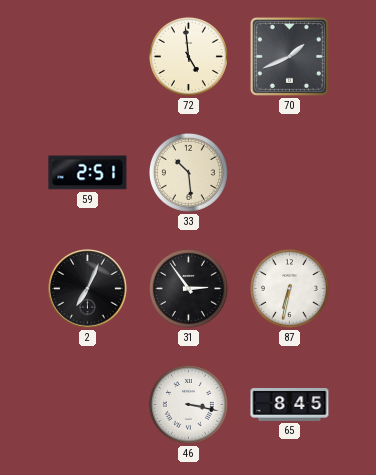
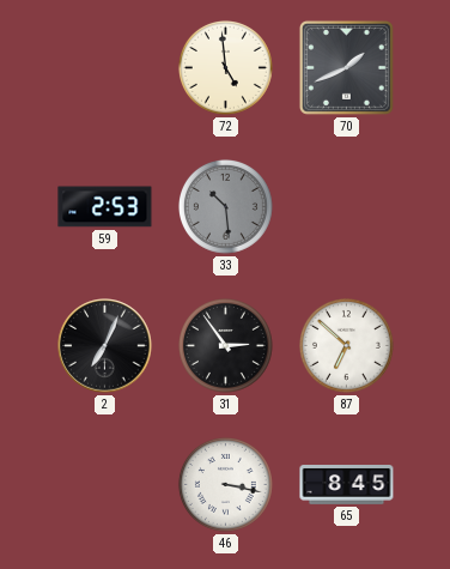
59: 2:51 -> 2:53 (105, 207)
33 dial: cream -> grey (225, 206)
87: 6:32 -> 6:52 (346, 345)
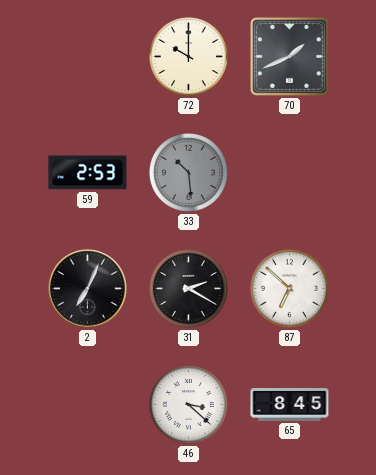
72: 4:59 -> 10:00 (188, 56)
31: 2:54 -> 2:20 (188, 288)
46: 3:17 -> 3:22 (188, 404)
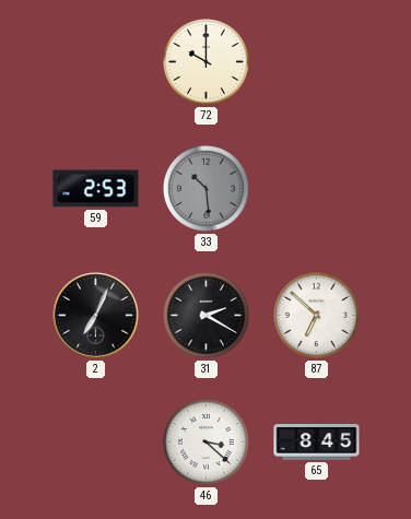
70: 1:41 -> none (289, 56)
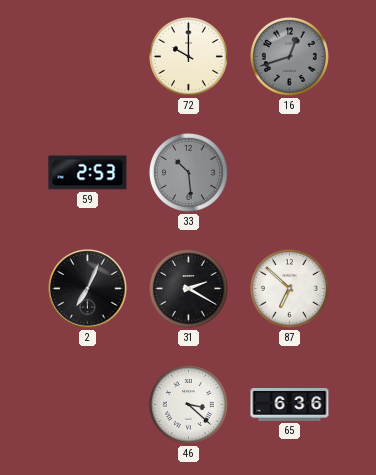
16: none -> 12:42 (289, 56)
65: 8:45 -> 6:36 (290, 405)
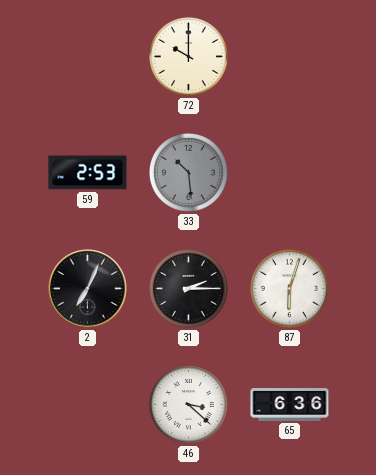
16: 12:42 -> none (289, 56)
31: 2:20 -> 2:15 (188, 288)
87: 6:52 -> 6:03 (289, 288)
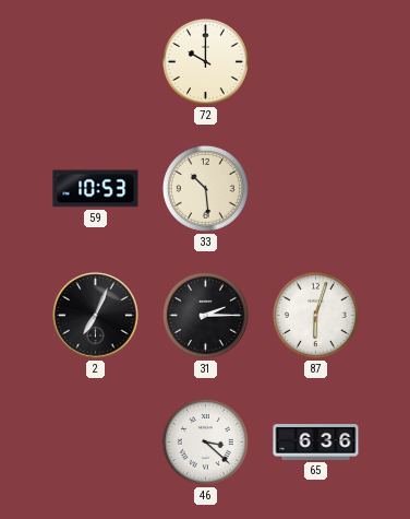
59: 2:53 -> 10:53 (96, 189)
33 dial: grey -> cream (205, 188)
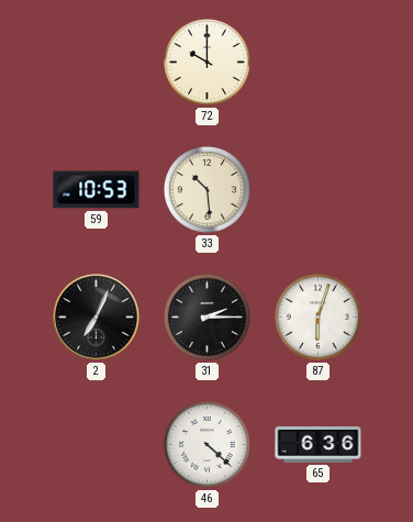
46: 3:22 -> 4:22 (206, 444)
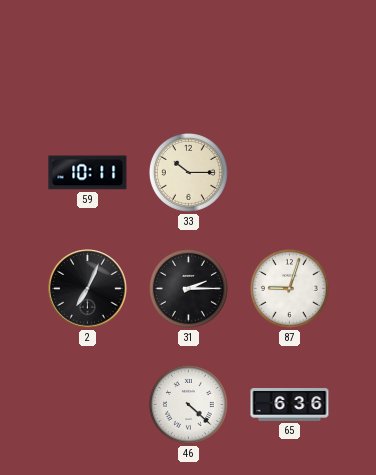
72: 10:00 -> none (206, 62)
59: 10:53 -> 10:11 (88, 173)
33: 10:29 -> 10:15 (188, 172)
87: 6:03 -> 9:03 (289, 288)
